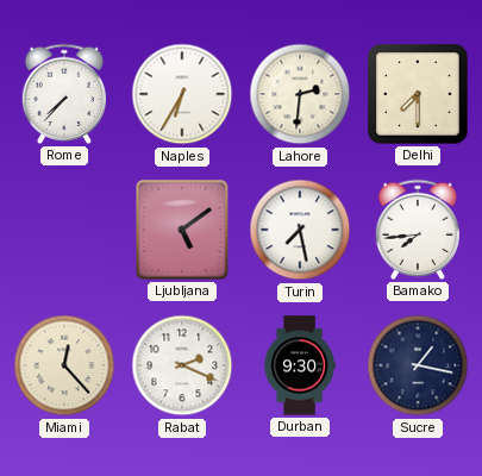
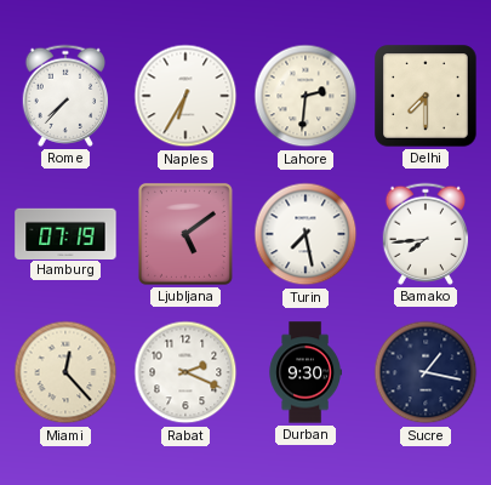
Hamburg: none -> 07:19 (65, 233)
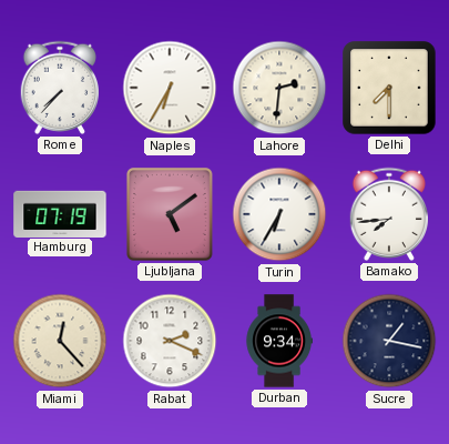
Turin: 7:28 -> 6:35 (279, 214)
Durban: 9:30 -> 9:34 (278, 341)
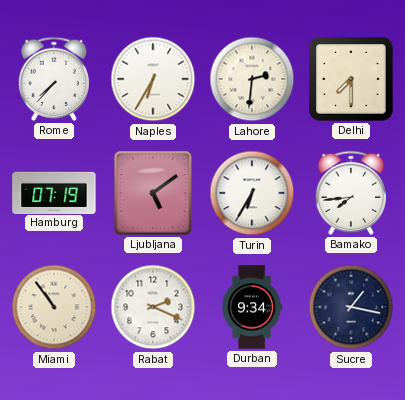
Miami: 12:23 -> 10:54 (54, 307)
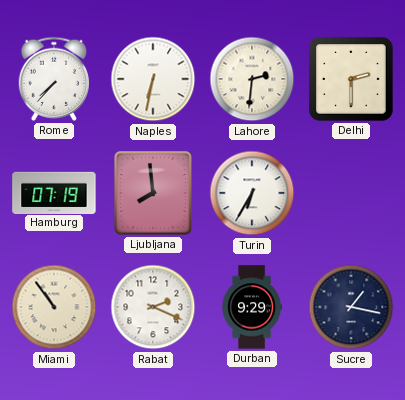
Naples: 6:35 -> 6:32 (153, 79)
Delhi: 7:30 -> 2:30 (351, 79)
Ljubljana: 5:09 -> 7:59 (153, 193)
Bamako: 7:44 -> none (350, 193)
Durban: 9:34 -> 9:29 (251, 307)
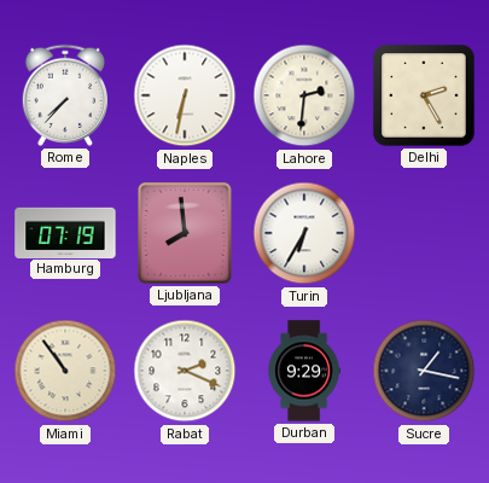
Delhi: 2:30 -> 2:25 (424, 95)
